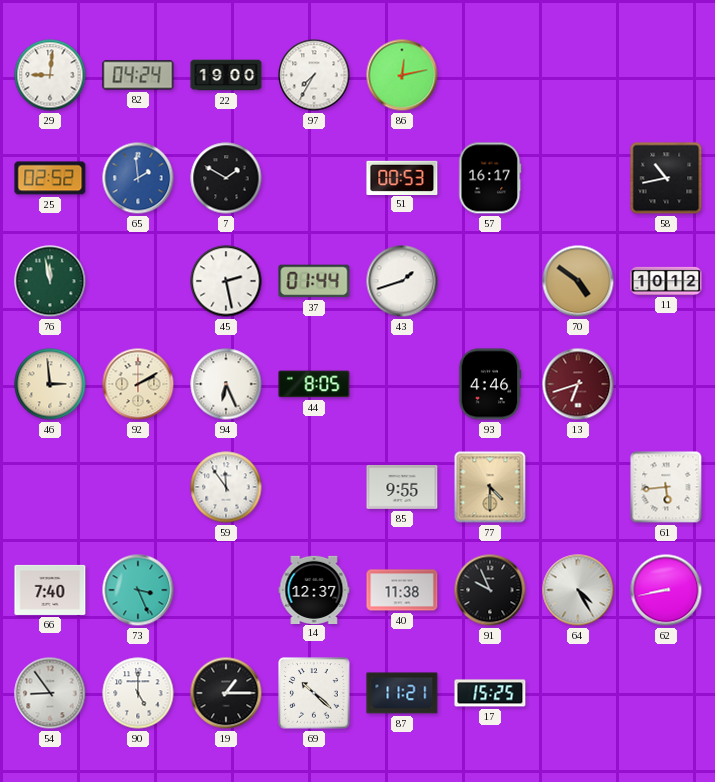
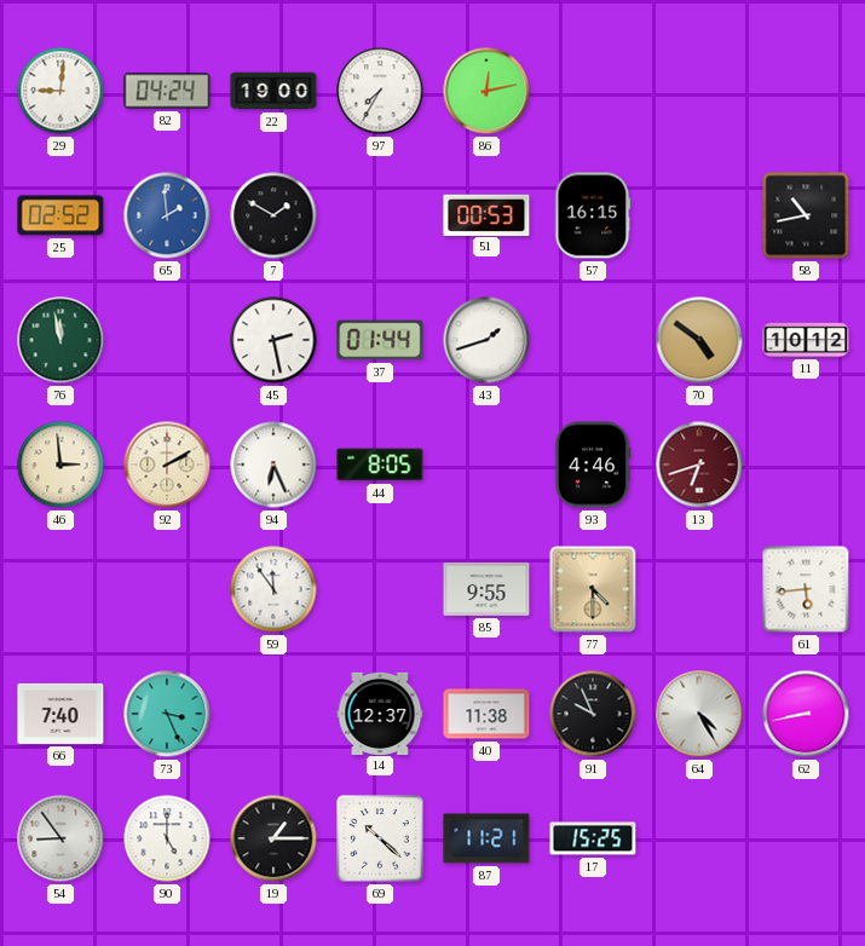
57: 16:17 -> 16:15 (593, 215)
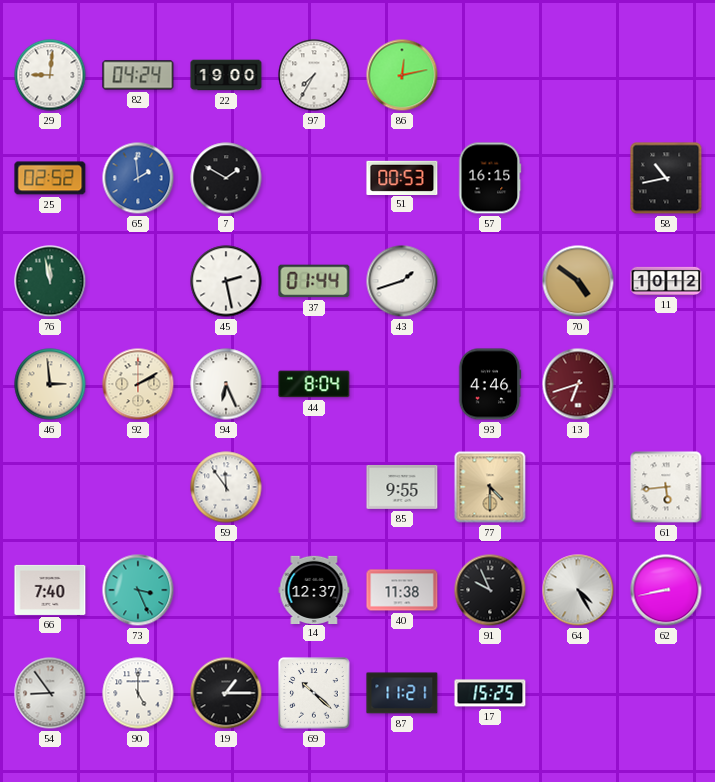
44: 8:05 -> 8:04 (314, 384)
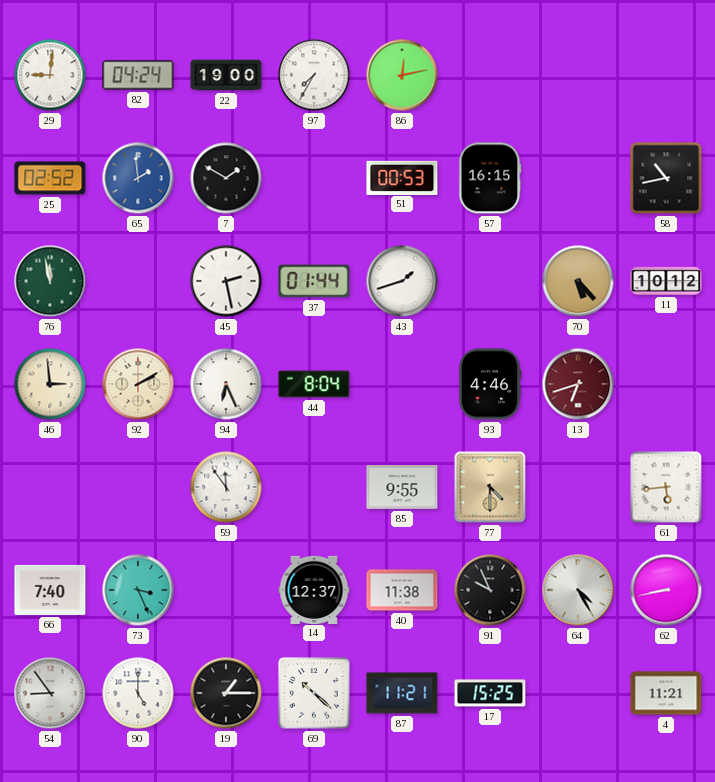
70: 4:51 -> 5:23 (578, 281)
4: none -> 11:21 (666, 693)
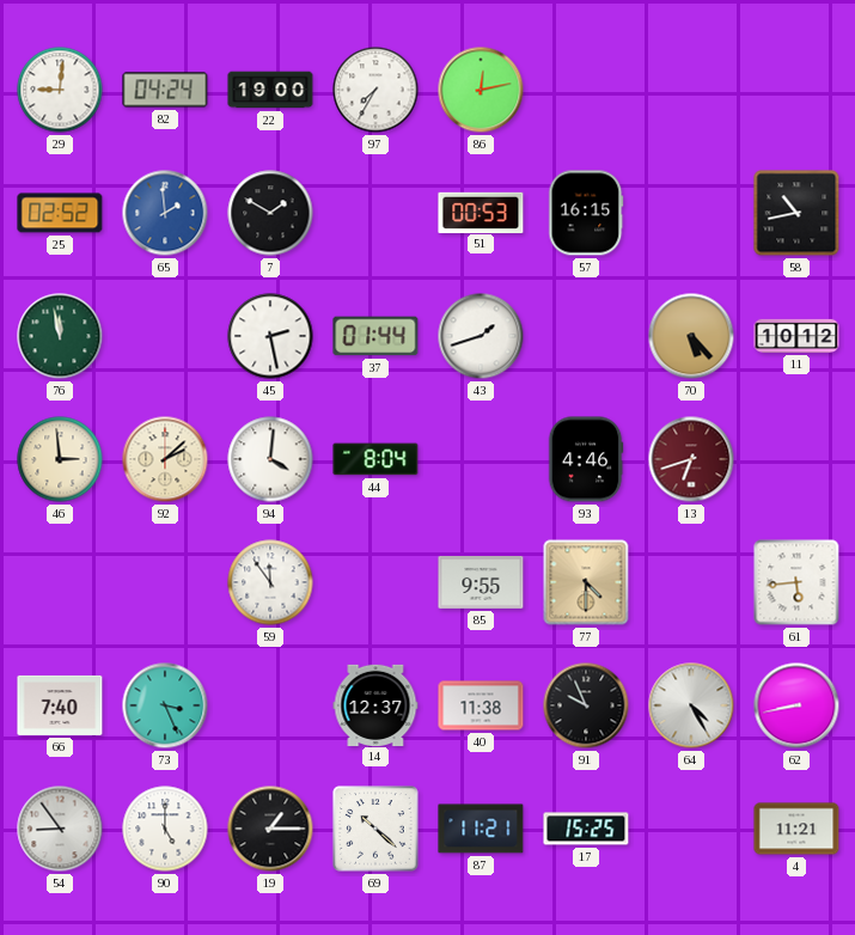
92: 2:10 -> 2:08 (165, 459)
94: 6:26 -> 4:01 (270, 459)
